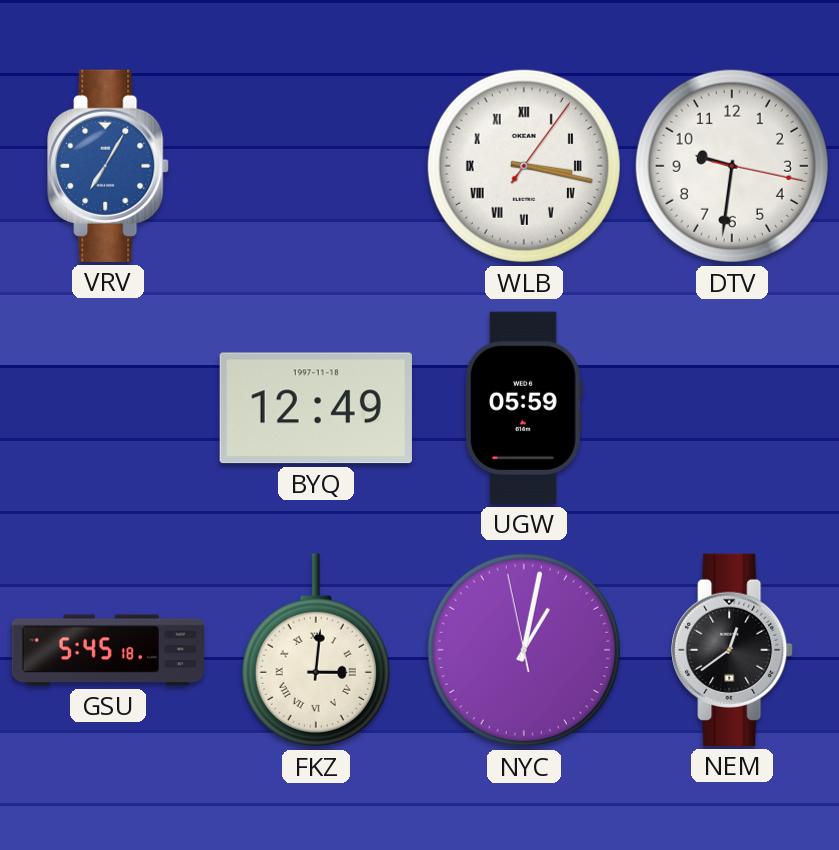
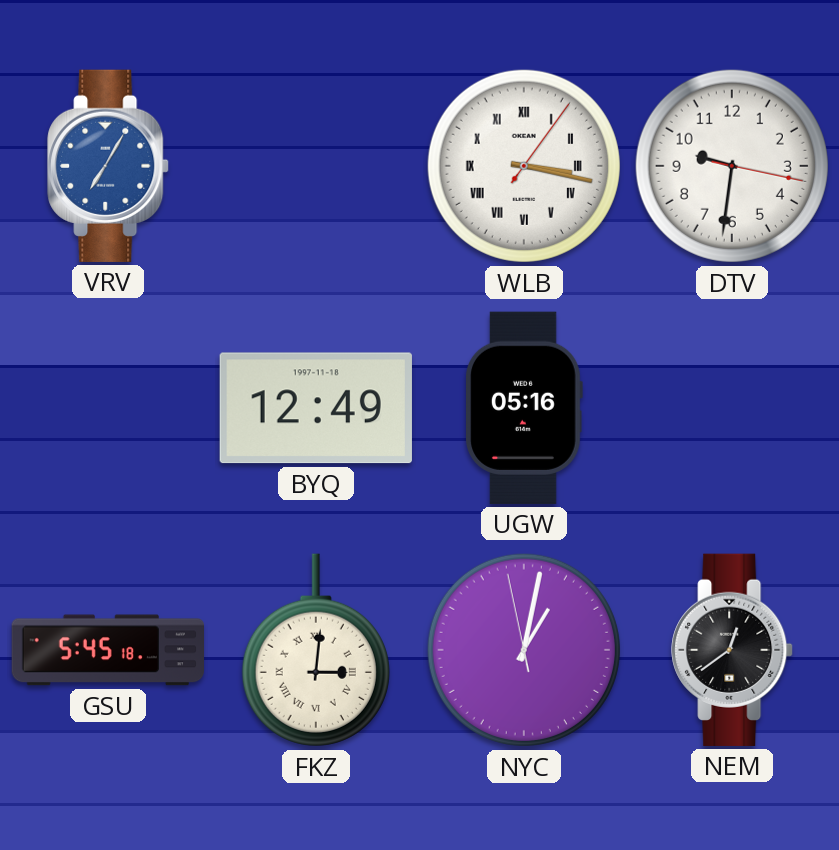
UGW: 05:59 -> 05:16 (524, 408)
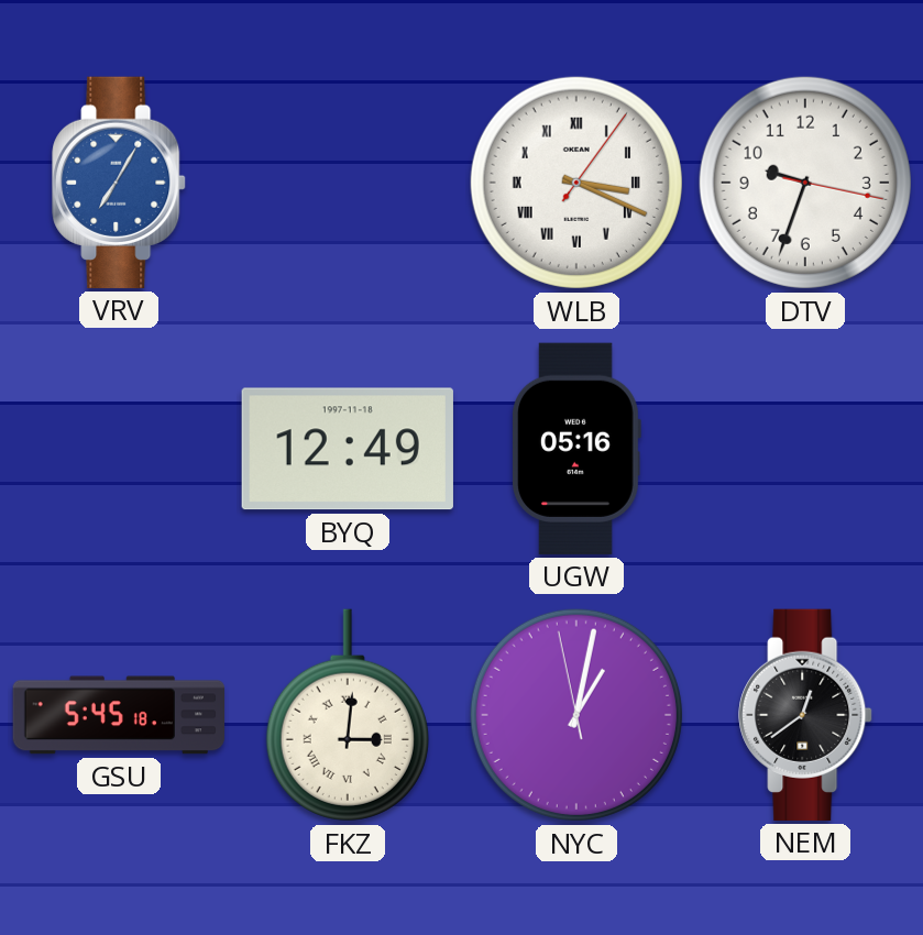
WLB: 3:17 -> 3:19 (576, 183)
DTV: 9:31 -> 9:33 (805, 183)
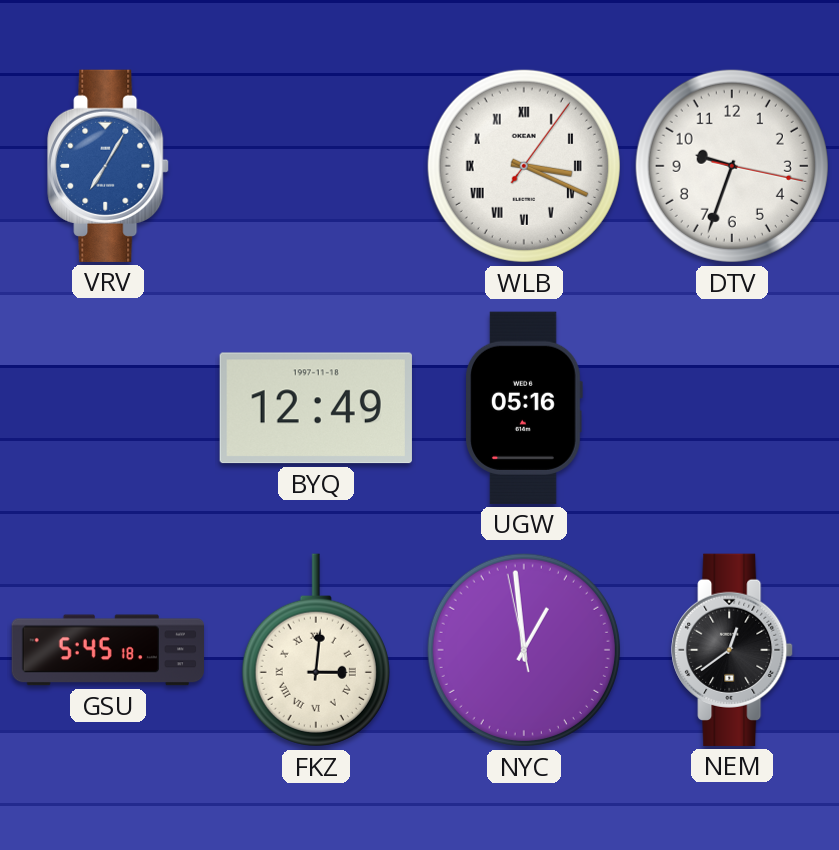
NYC: 1:01 -> 12:58 (524, 650)
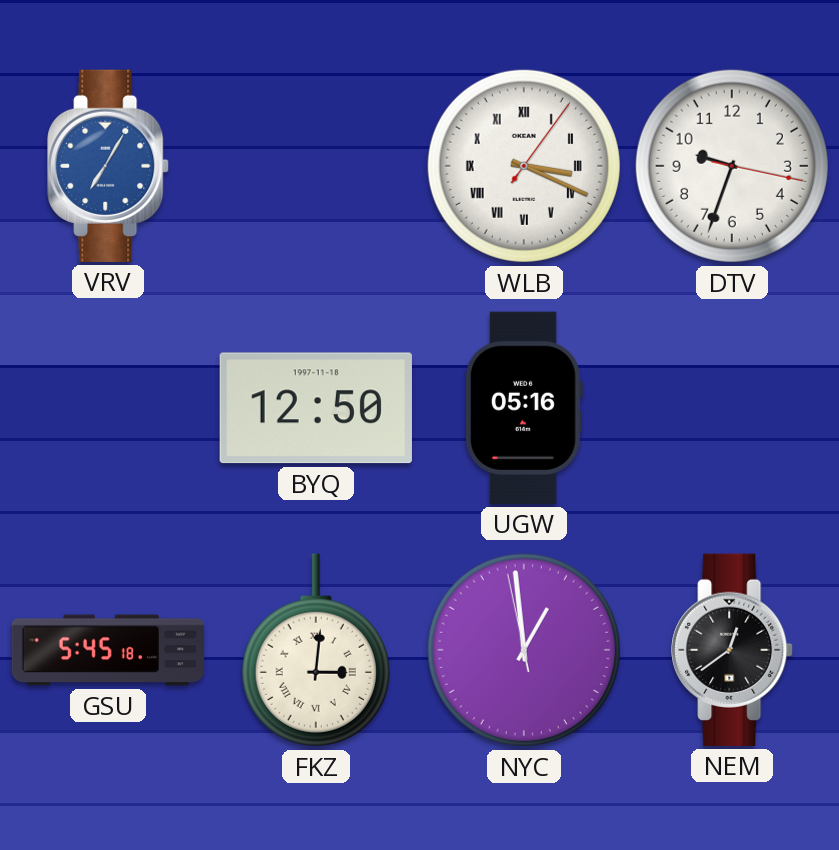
BYQ: 12:49 -> 12:50 (316, 408)
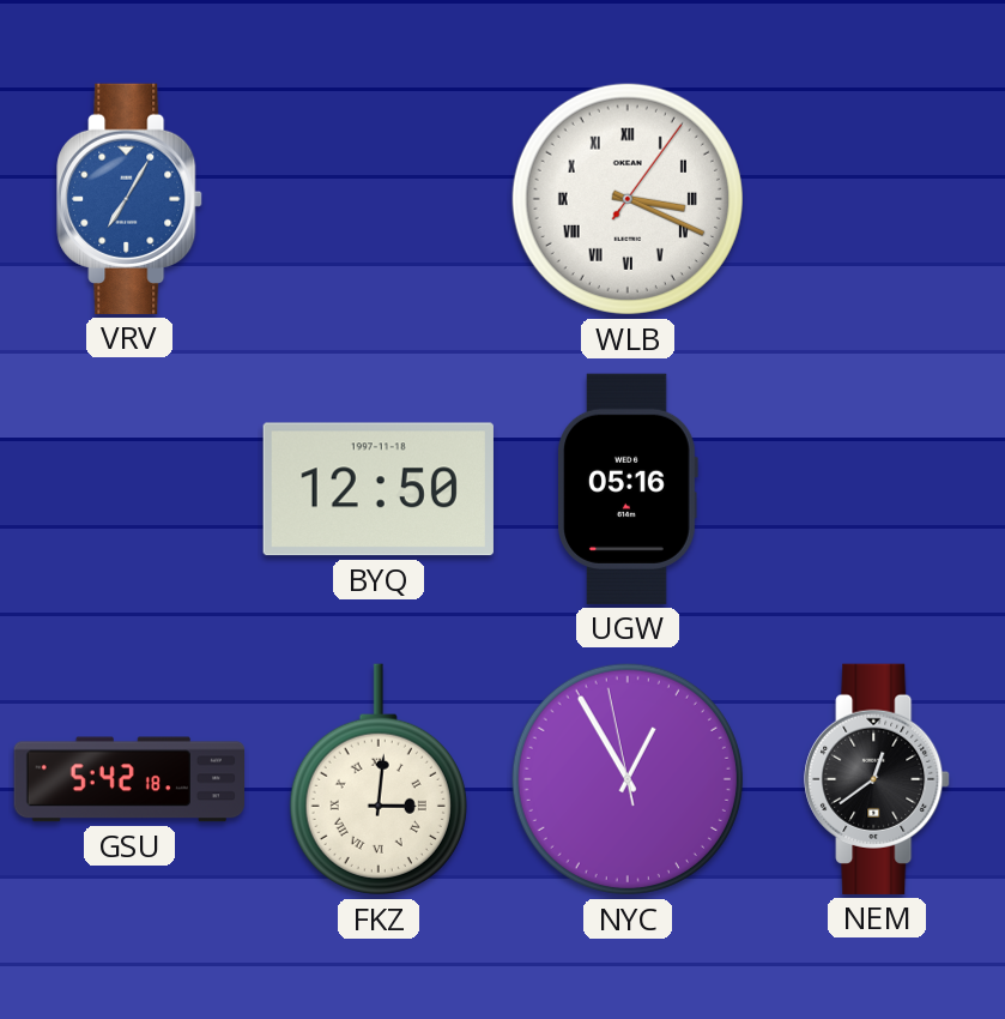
DTV: 9:33 -> none (732, 166)
GSU: 5:45 -> 5:42 (128, 779)
NYC: 12:58 -> 12:54 (628, 779)
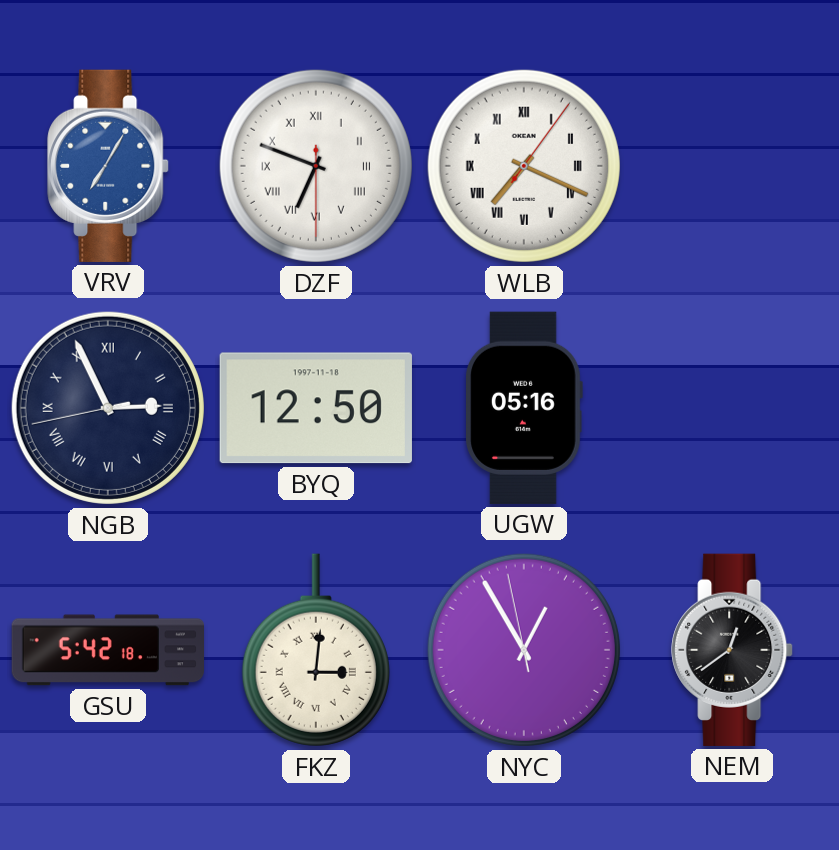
DZF: none -> 6:48 (316, 166)
WLB: 3:19 -> 7:19 (524, 166)
NGB: none -> 2:55 (108, 408)
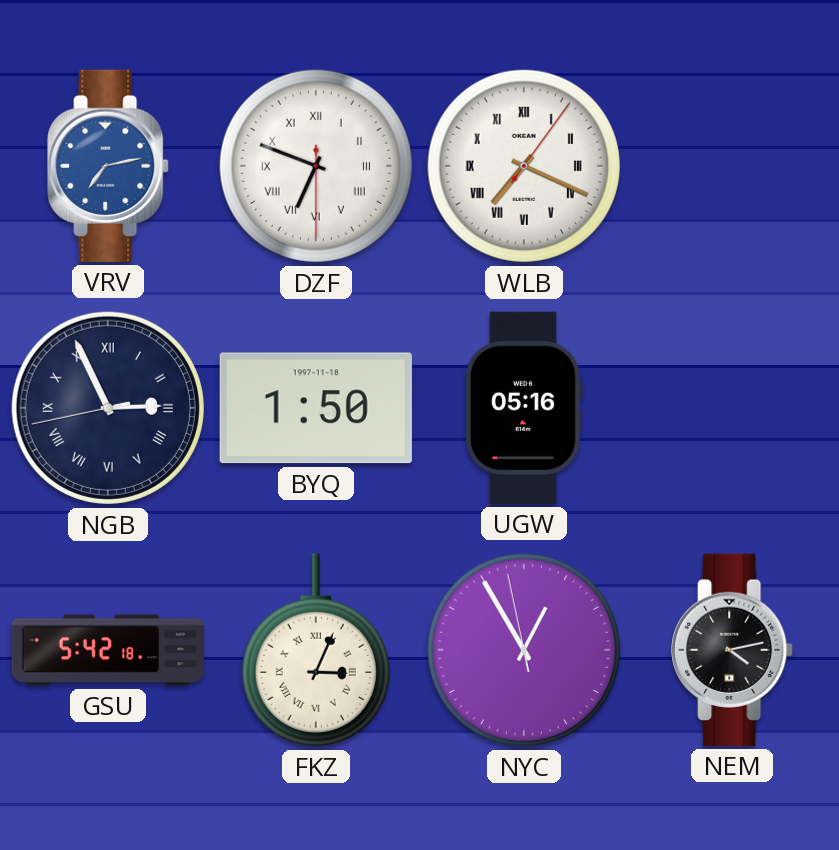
VRV: 7:05 -> 7:13 (108, 166)
BYQ: 12:50 -> 1:50 (316, 408)
FKZ: 3:01 -> 3:04 (316, 650)
NEM: 12:39 -> 4:13 (732, 650)
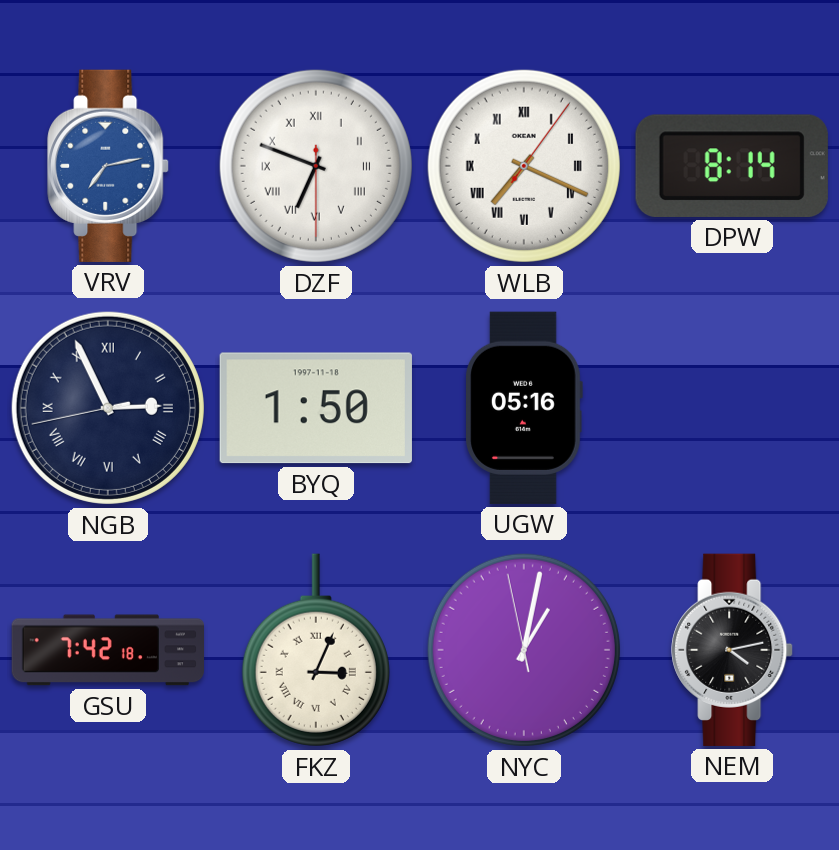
DPW: none -> 8:14 (732, 166)
GSU: 5:42 -> 7:42 (107, 650)
NYC: 12:54 -> 1:01 (524, 650)
